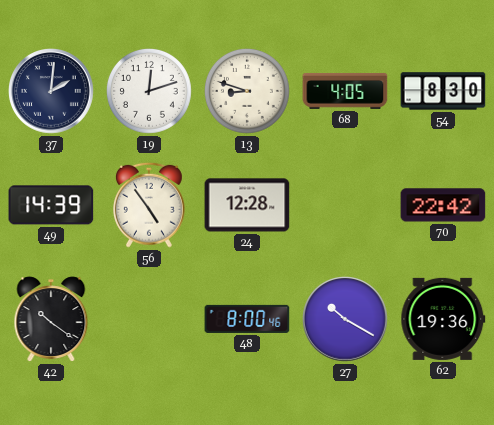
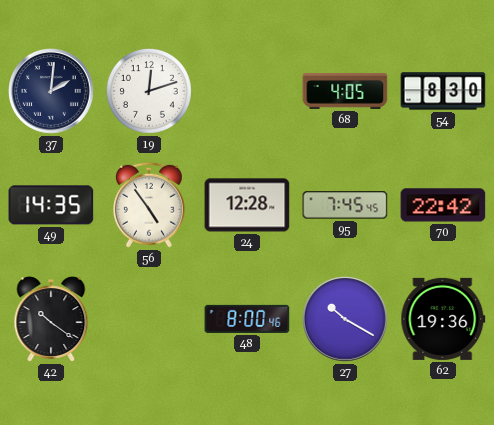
13: 8:48 -> none (247, 91)
49: 14:39 -> 14:35 (51, 205)
95: none -> 7:45 (345, 205)
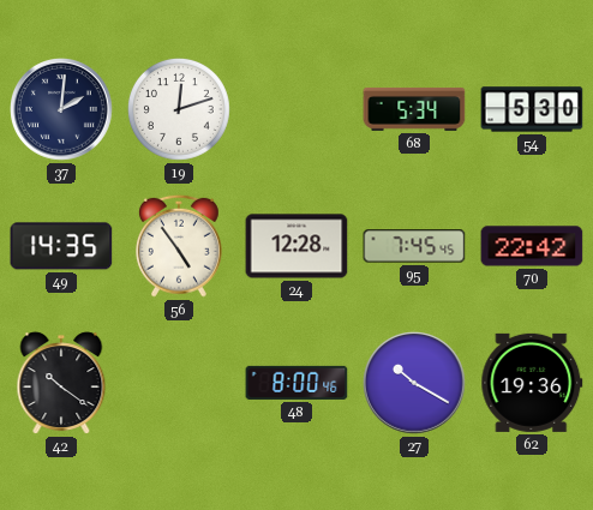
68: 4:05 -> 5:34 (414, 109)
54: 8:30 -> 5:30 (532, 109)
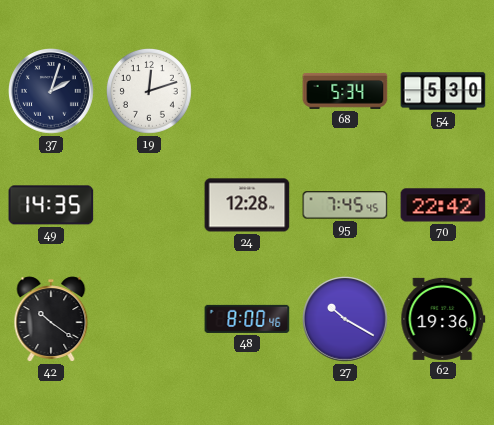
37: 2:01 -> 2:03 (52, 92)
56: 4:54 -> none (179, 246)
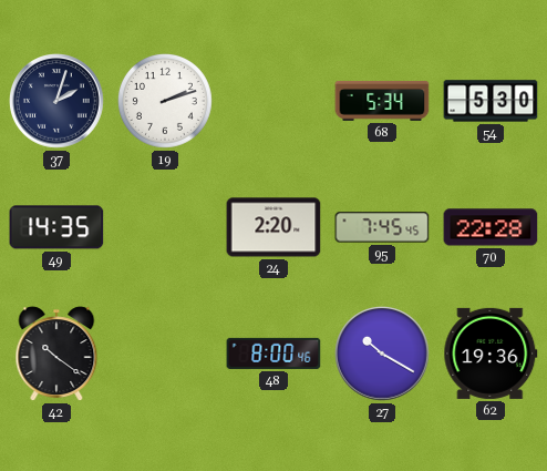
19: 12:12 -> 2:12 (165, 101)
24: 12:28 -> 2:20 (273, 227)
70: 22:42 -> 22:28 (491, 227)
